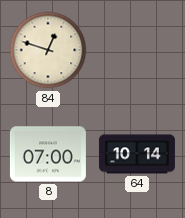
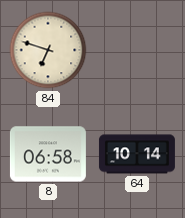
84: 12:48 -> 6:48 (48, 50)
8: 07:00 -> 06:58 (48, 154)
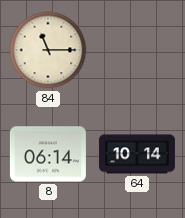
84: 6:48 -> 11:15 (48, 50)
8: 06:58 -> 06:14 (48, 154)
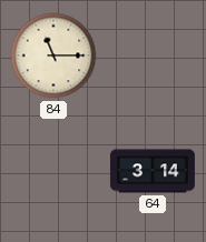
8: 06:14 -> none (48, 154)
64: 10:14 -> 3:14 (153, 171)
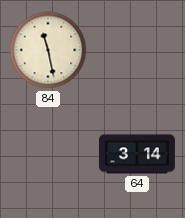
84: 11:15 -> 11:28 (48, 50)
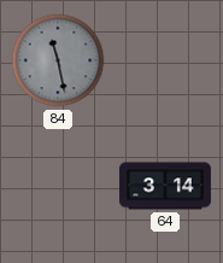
84 dial: cream -> grey (58, 60)
